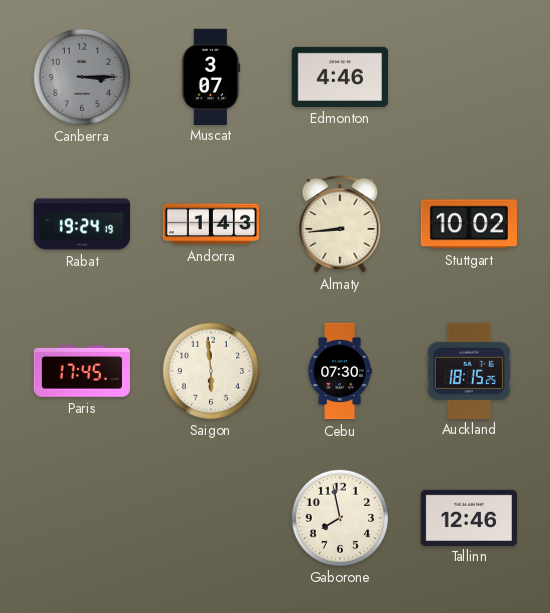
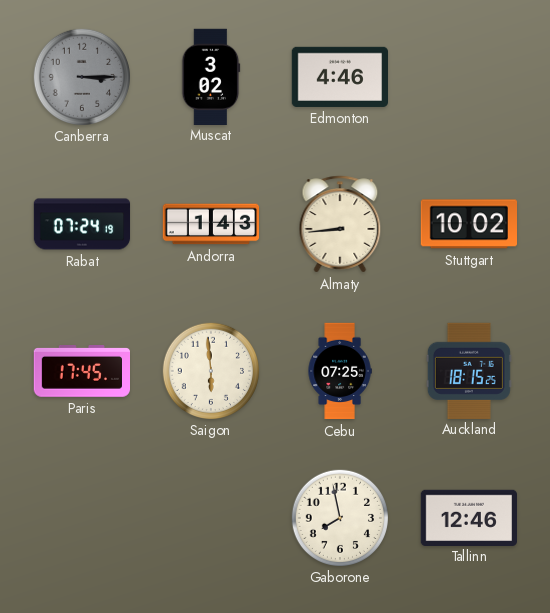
Muscat: 3:07 -> 3:02 (211, 76)
Rabat: 19:24 -> 07:24 (82, 224)
Cebu: 07:30 -> 07:25 (340, 371)
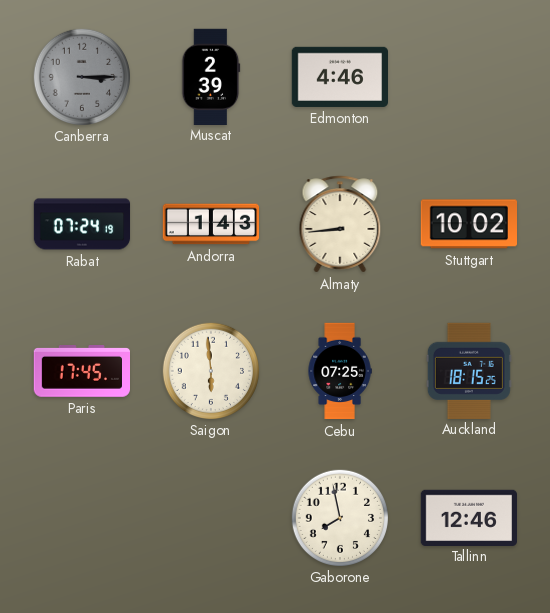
Muscat: 3:02 -> 2:39 (211, 76)
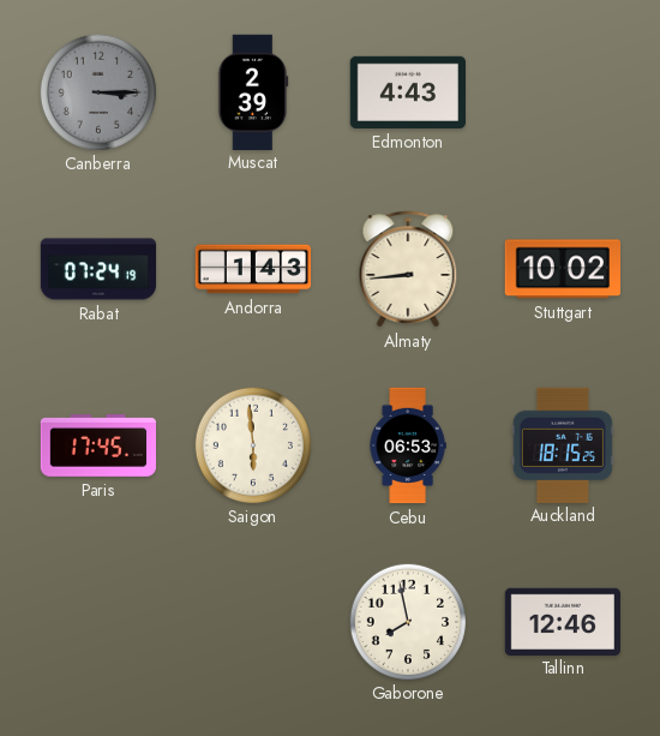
Edmonton: 4:46 -> 4:43 (407, 92)
Cebu: 07:25 -> 06:53 (408, 445)
